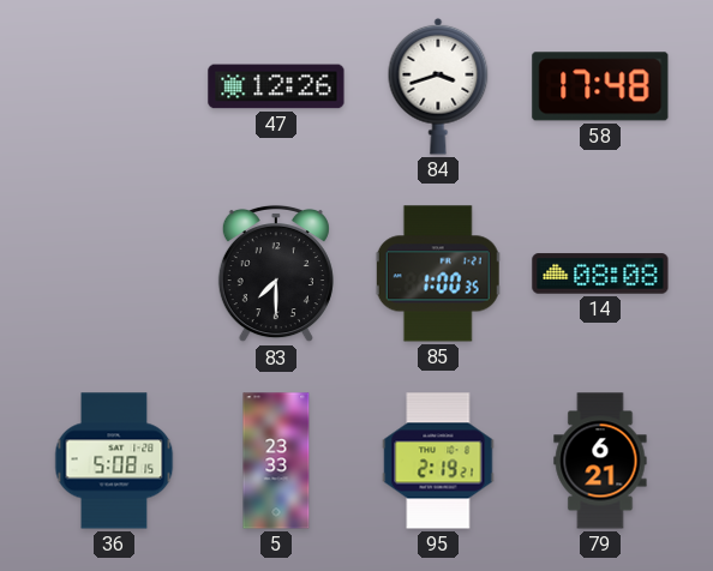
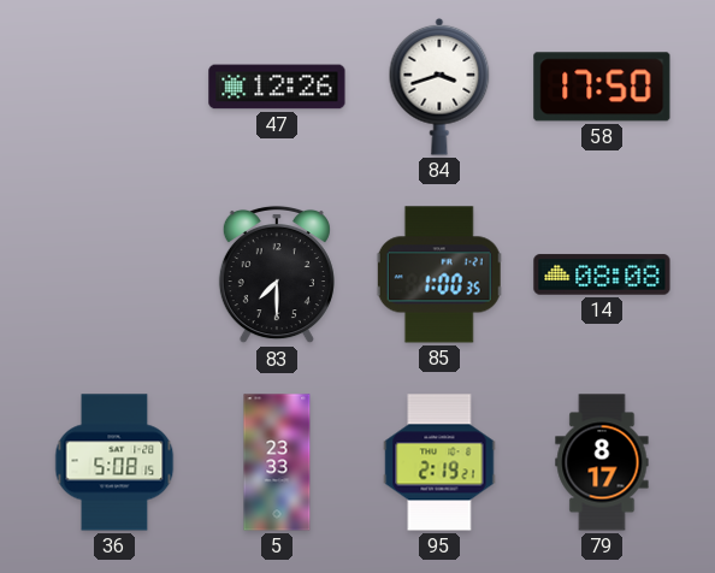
58: 17:48 -> 17:50 (602, 87)
79: 6:21 -> 8:17 (602, 462)
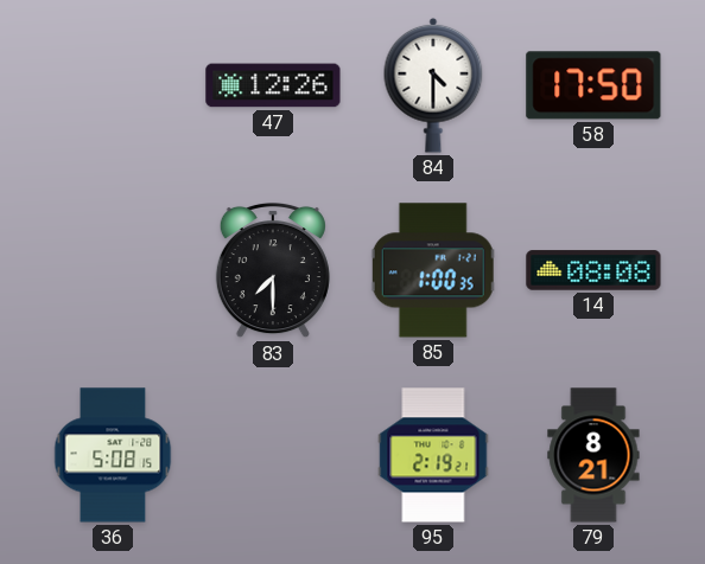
84: 3:42 -> 4:30 (433, 85)
5: 23:33 -> none (277, 462)
79: 8:17 -> 8:21 (593, 455)
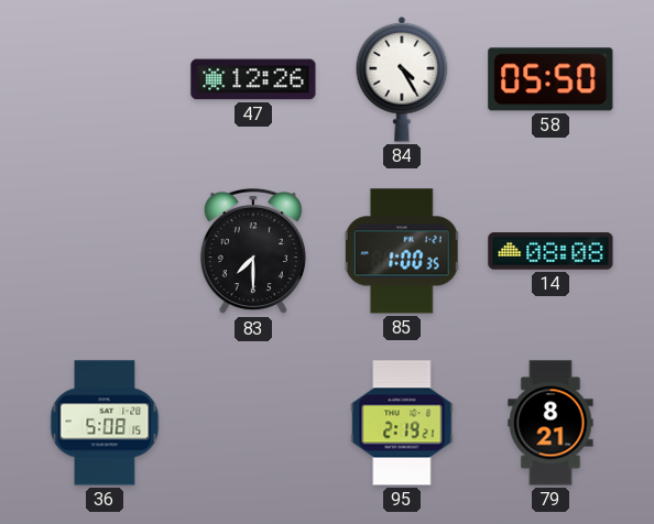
84: 4:30 -> 4:25 (402, 79)
58: 17:50 -> 05:50 (551, 79)
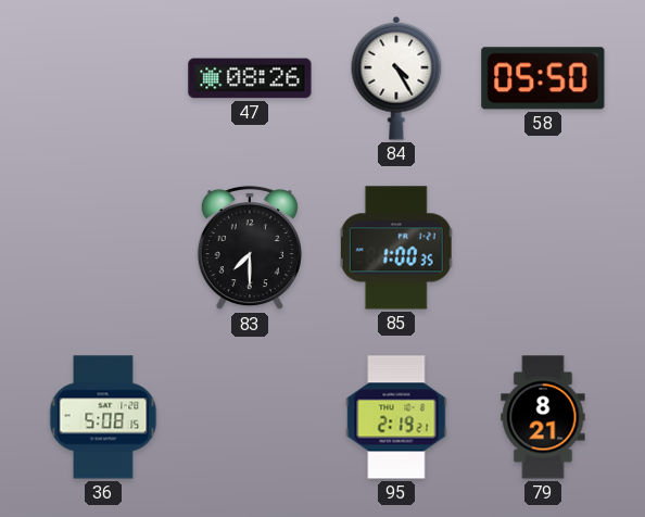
47: 12:26 -> 08:26 (250, 78)
14: 08:08 -> none (551, 251)
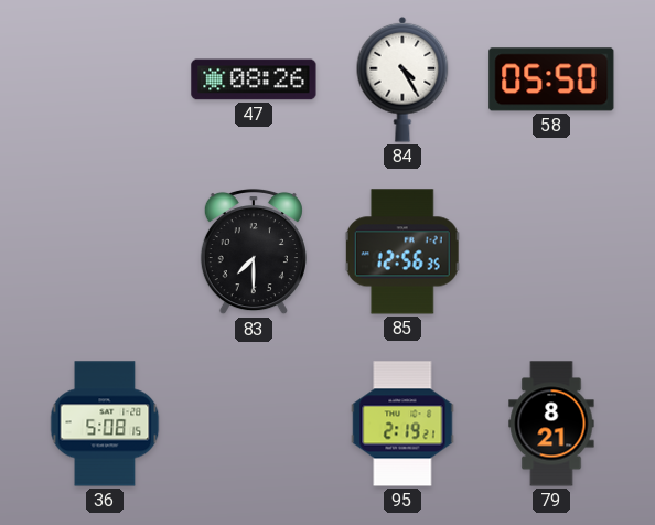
85: 1:00 -> 12:56 (402, 251)
